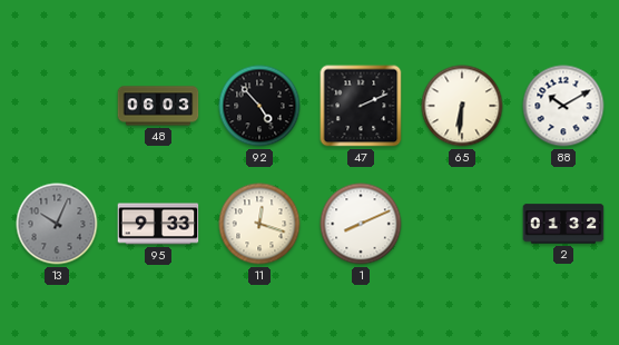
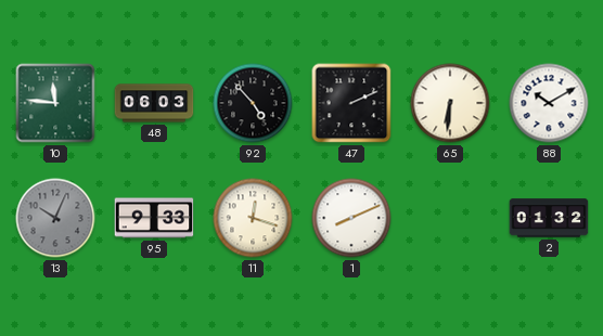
10: none -> 11:46 (55, 103)
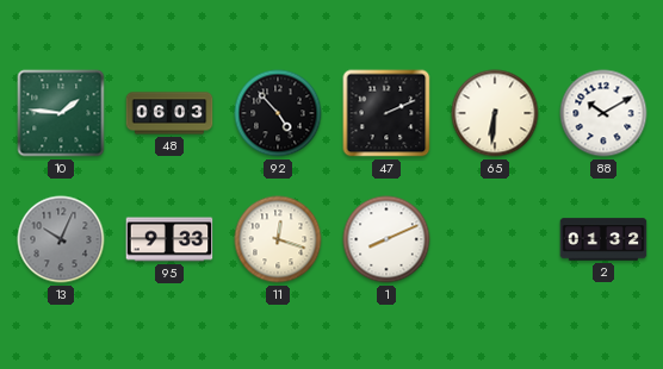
10: 11:46 -> 1:46 (61, 113)
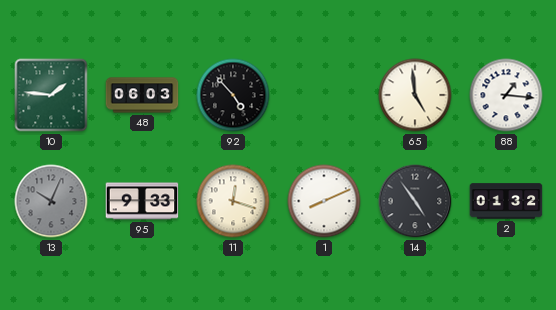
47: 2:11 -> none (386, 113)
65: 6:31 -> 4:59 (415, 95)
88: 10:10 -> 1:16 (506, 95)
14: none -> 4:54 (415, 201)
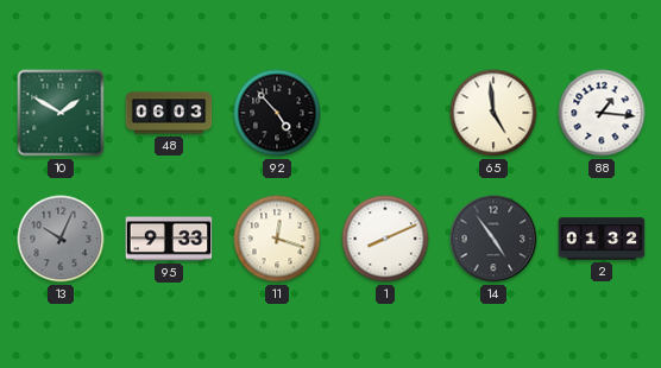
10: 1:46 -> 1:50 (61, 113)
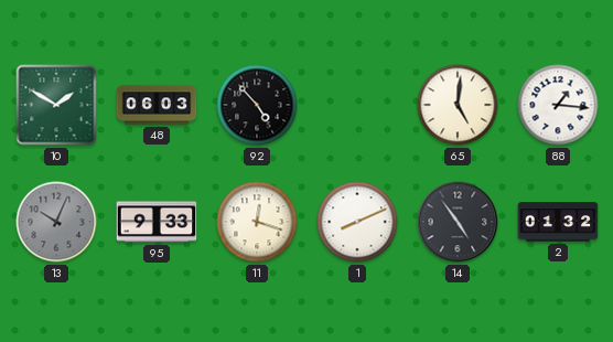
65: 4:59 -> 5:01 (458, 105)
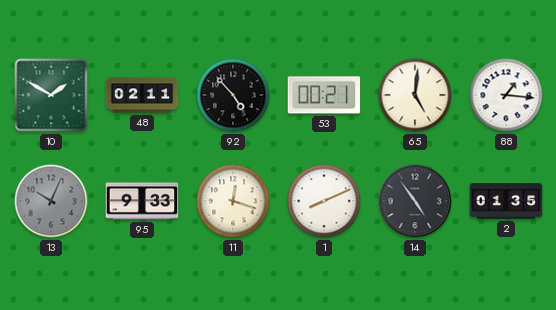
48: 06:03 -> 02:11 (142, 95)
53: none -> 00:21 (324, 95)
2: 01:32 -> 01:35 (506, 201)
